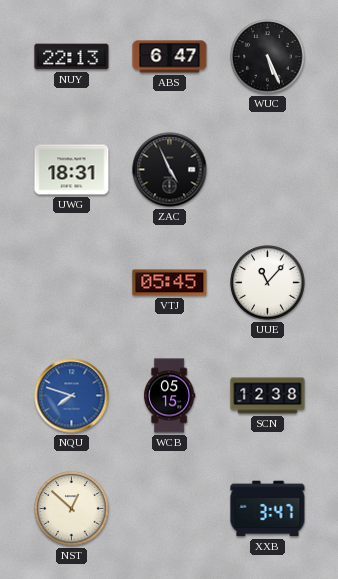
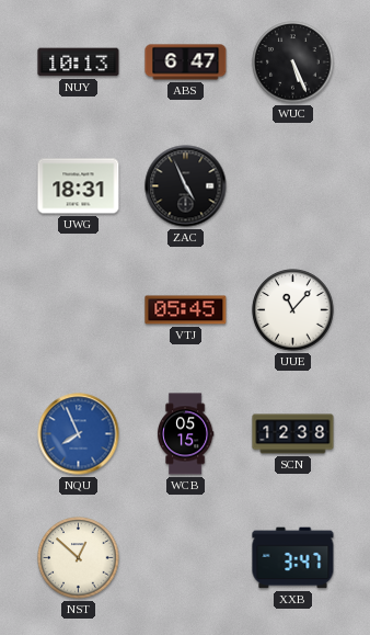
NUY: 22:13 -> 10:13 (79, 63)
NQU: 7:48 -> 7:56 (79, 434)
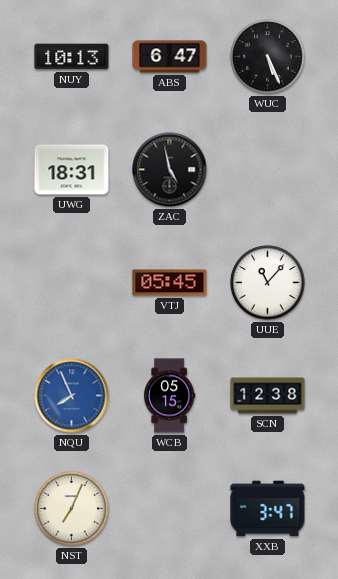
ZAC: 4:56 -> 4:58 (170, 170)
NST: 12:52 -> 7:04 (72, 509)
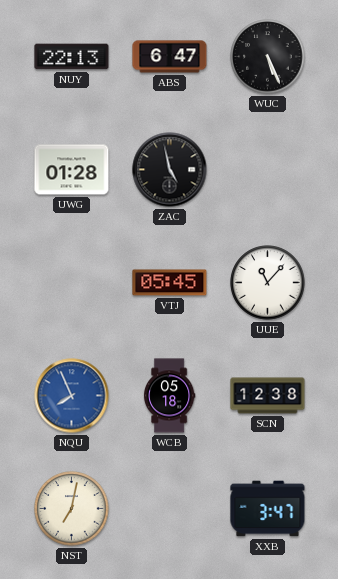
NUY: 10:13 -> 22:13 (72, 57)
UWG: 18:31 -> 01:28 (72, 170)
WCB: 05:15 -> 05:18 (169, 396)
NST: 7:04 -> 7:02 (72, 509)
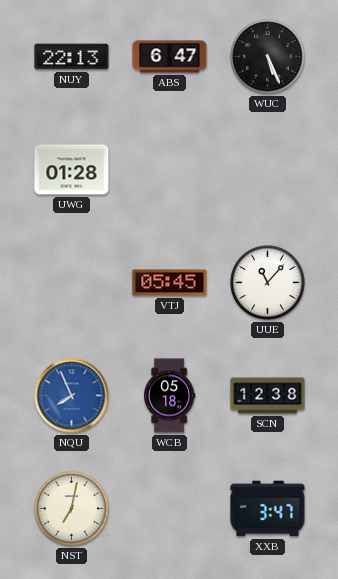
ZAC: 4:58 -> none (170, 170)
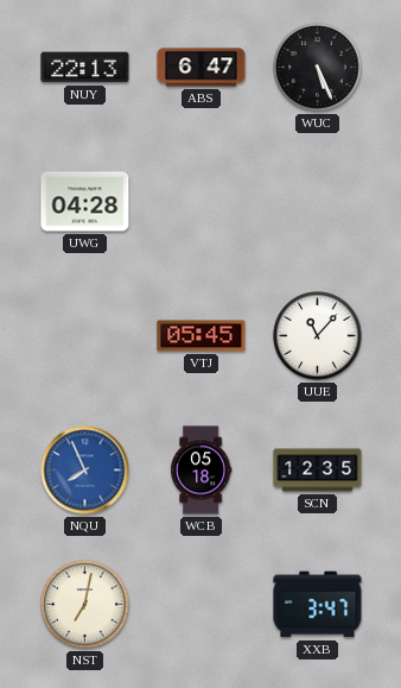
UWG: 01:28 -> 04:28 (85, 202)
SCN: 12:38 -> 12:35 (318, 471)
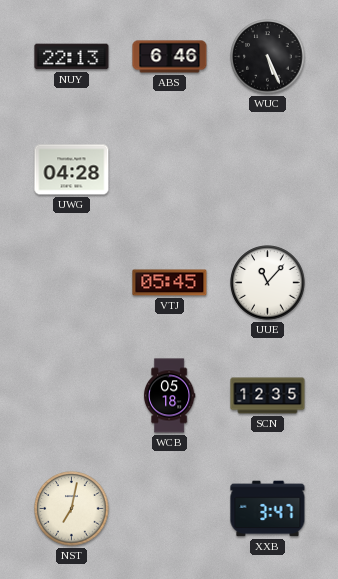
ABS: 6:47 -> 6:46 (170, 57)
NQU: 7:56 -> none (85, 471)
